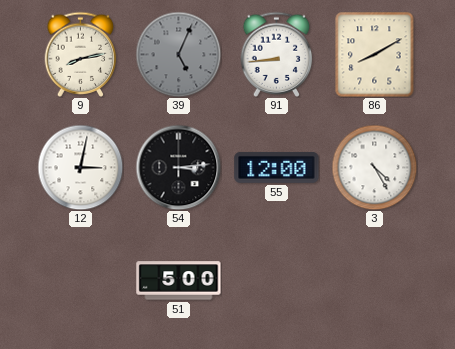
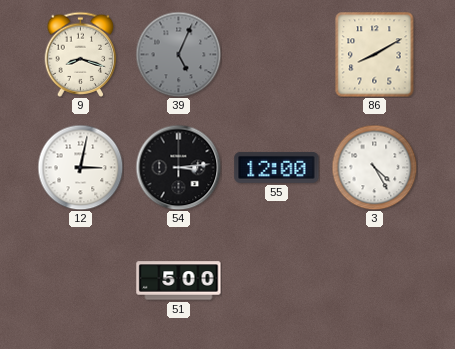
9: 8:13 -> 8:18 (81, 54)
91: 8:44 -> none (277, 54)
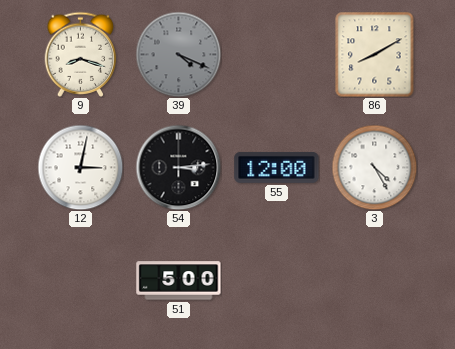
39: 5:04 -> 4:19 (178, 54)
